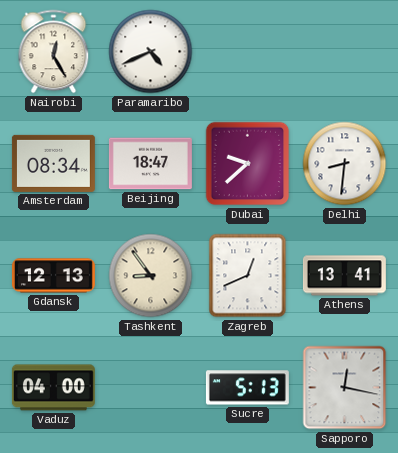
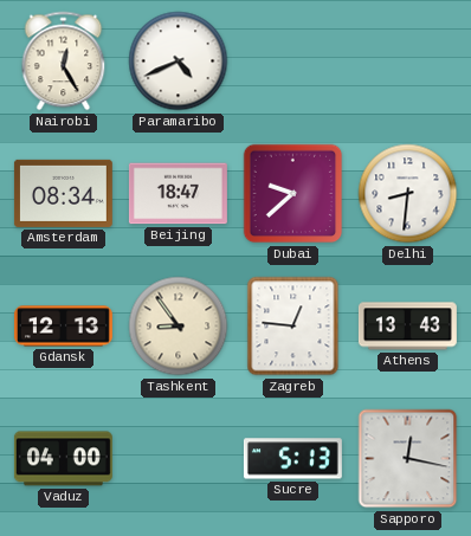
Zagreb: 12:41 -> 12:46 (293, 327)
Athens: 13:41 -> 13:43 (407, 327)
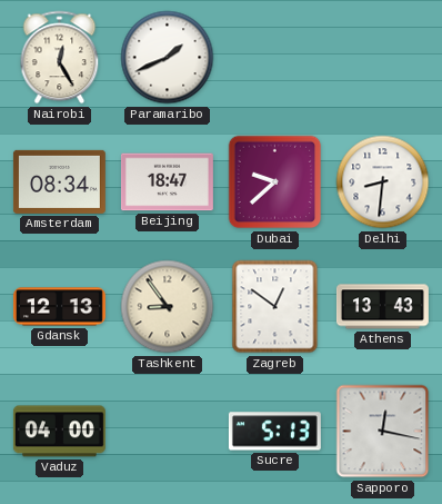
Paramaribo: 4:41 -> 1:41 (168, 58)
Zagreb: 12:46 -> 12:51 (275, 307)
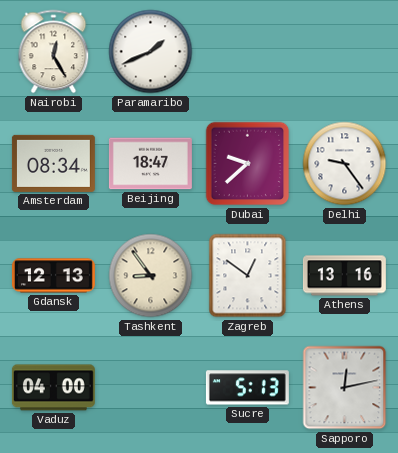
Delhi: 8:31 -> 9:24 (345, 164)
Athens: 13:43 -> 13:16 (344, 276)
Sapporo: 12:17 -> 12:13 (345, 388)
